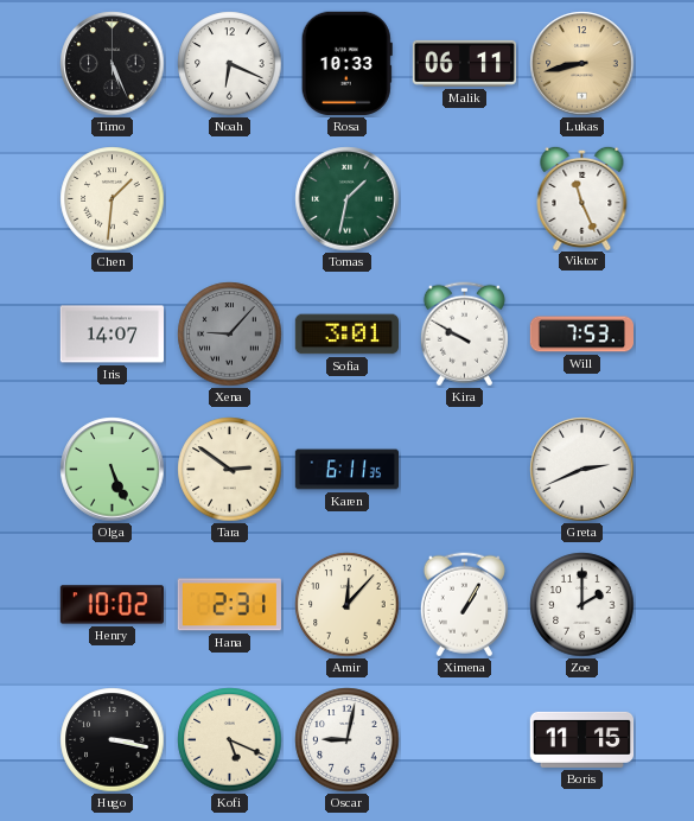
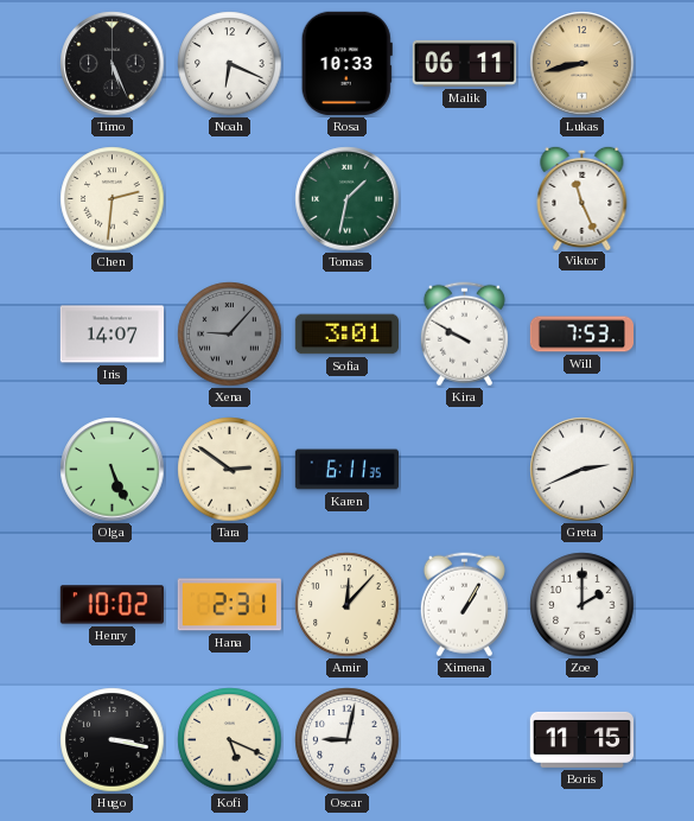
Chen: 1:31 -> 2:31 (113, 199)
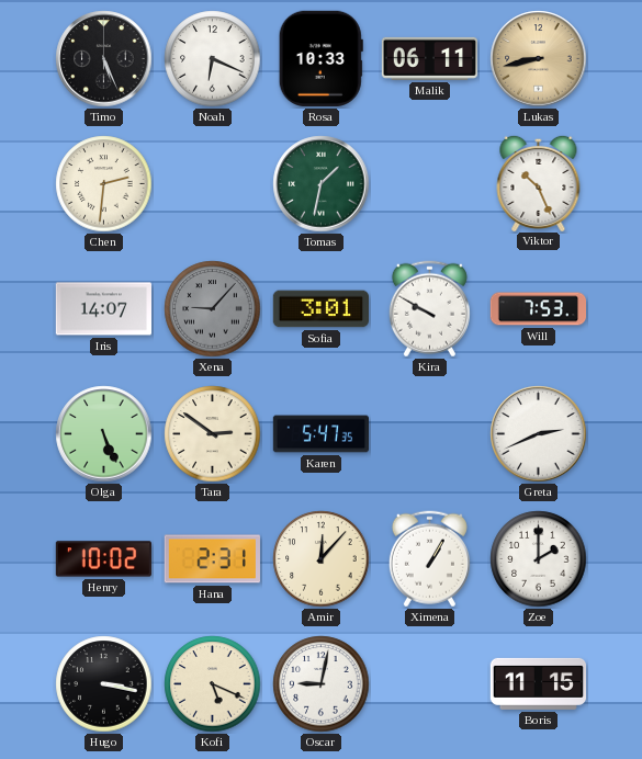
Viktor: 11:26 -> 10:26 (539, 182)
Karen: 6:11 -> 5:47 (320, 434)
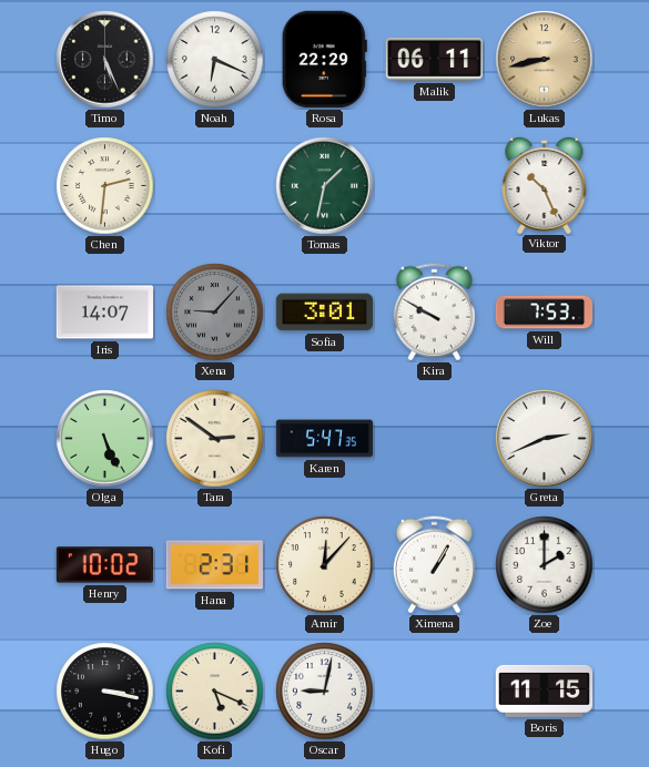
Rosa: 10:33 -> 22:29 (324, 59)
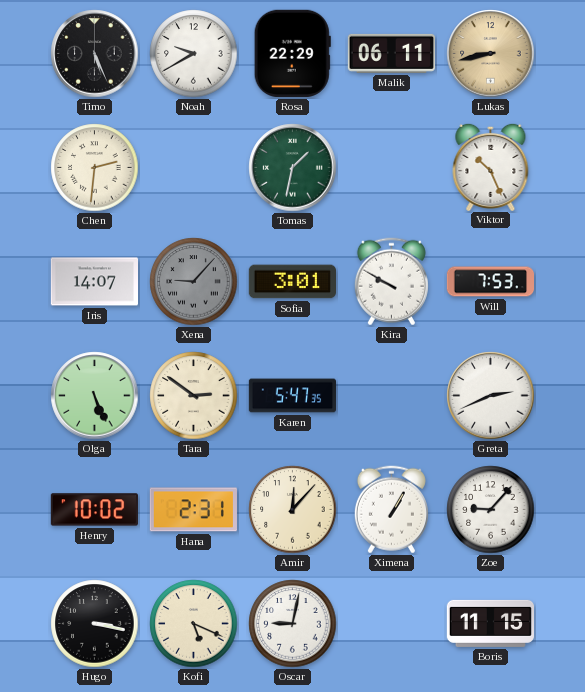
Noah: 6:19 -> 9:40 (194, 54)
Zoe: 2:00 -> 9:07 (491, 510)
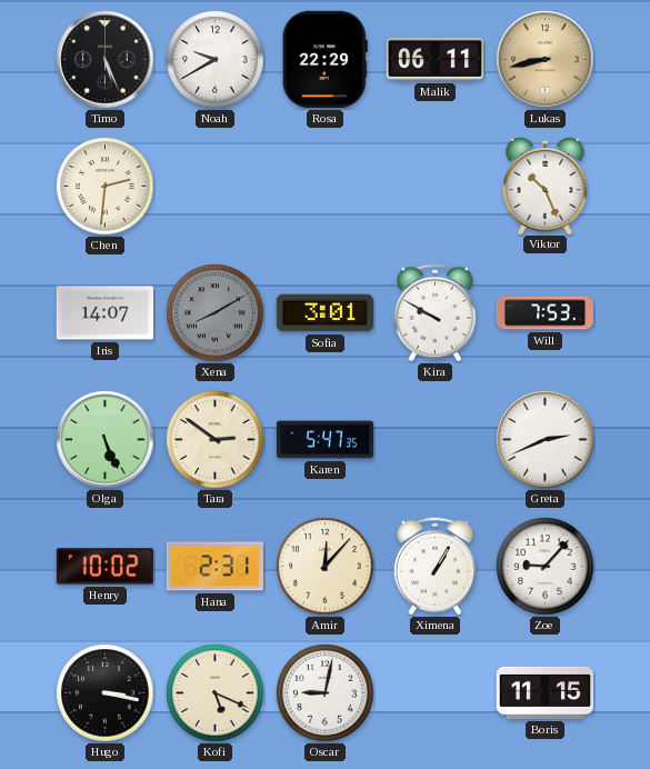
Tomas: 1:32 -> none (293, 168)
Xena: 9:07 -> 8:10 (216, 313)
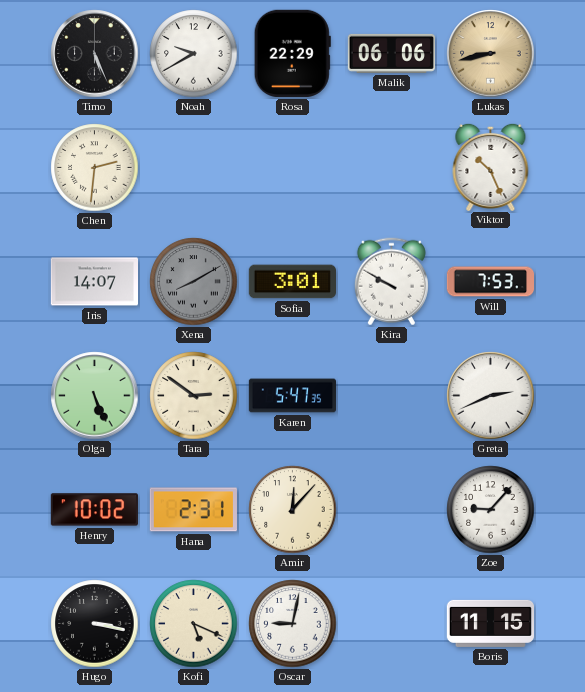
Malik: 06:11 -> 06:06 (391, 53)
Ximena: 1:05 -> none (434, 567)
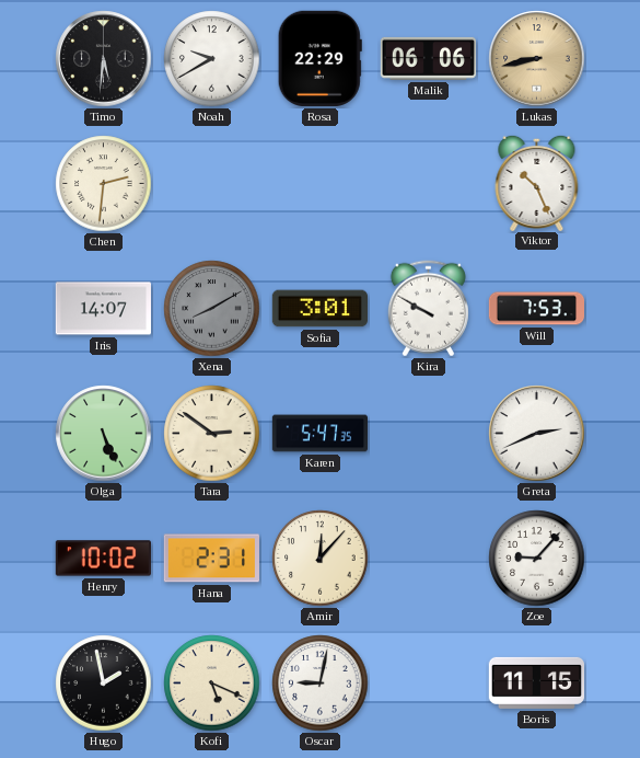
Timo: 5:26 -> 5:31 (104, 59)
Hugo: 3:17 -> 1:58 (104, 684)
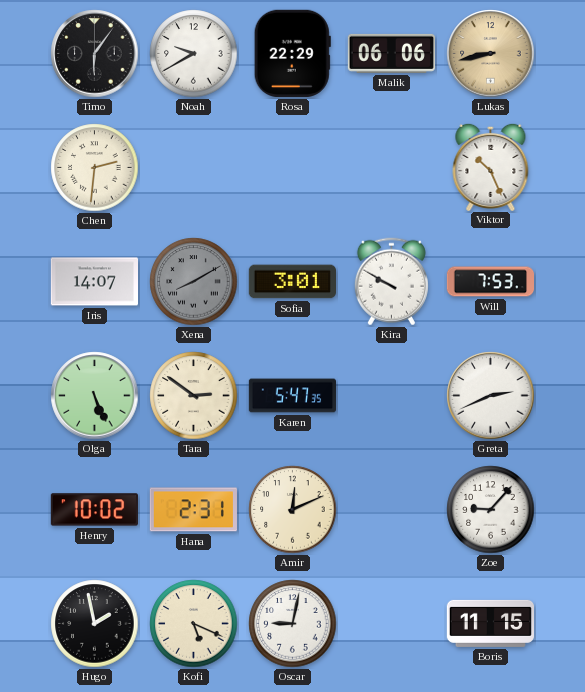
Timo: 5:31 -> 6:06 (95, 54)
Amir: 12:07 -> 12:11 (293, 510)
